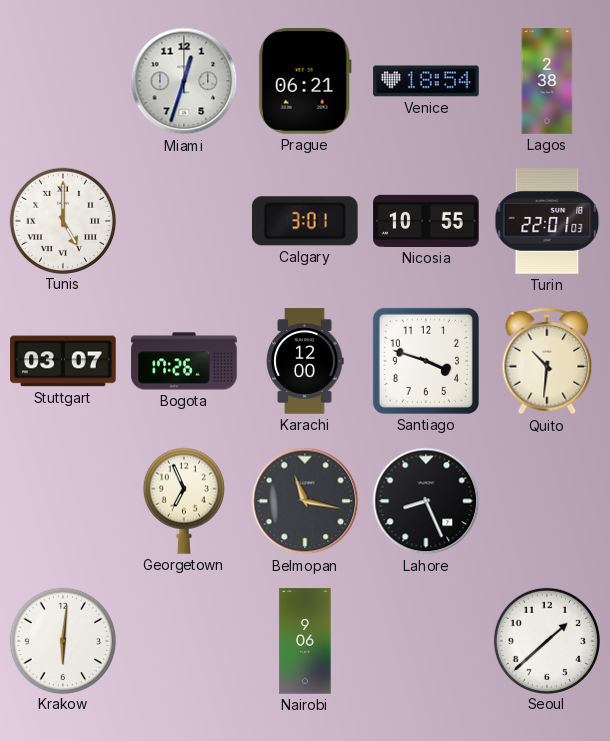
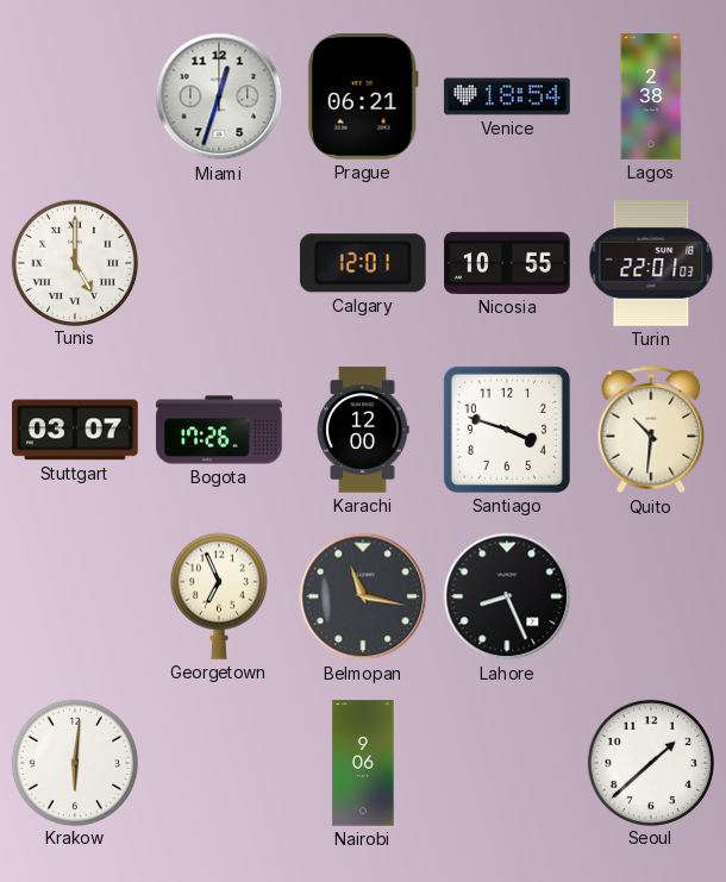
Calgary: 3:01 -> 12:01 (363, 263)
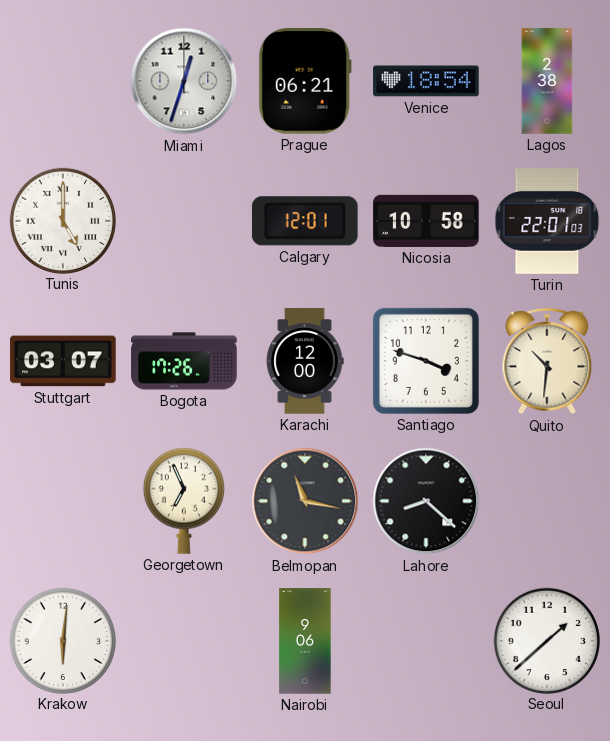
Nicosia: 10:55 -> 10:58 (426, 221)
Lahore: 8:26 -> 8:22 (426, 501)
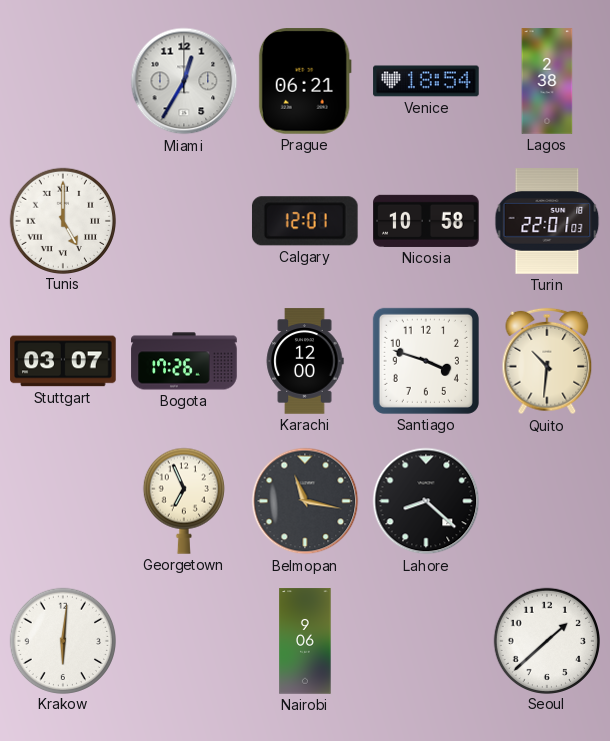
Miami: 12:33 -> 12:35 (184, 81)
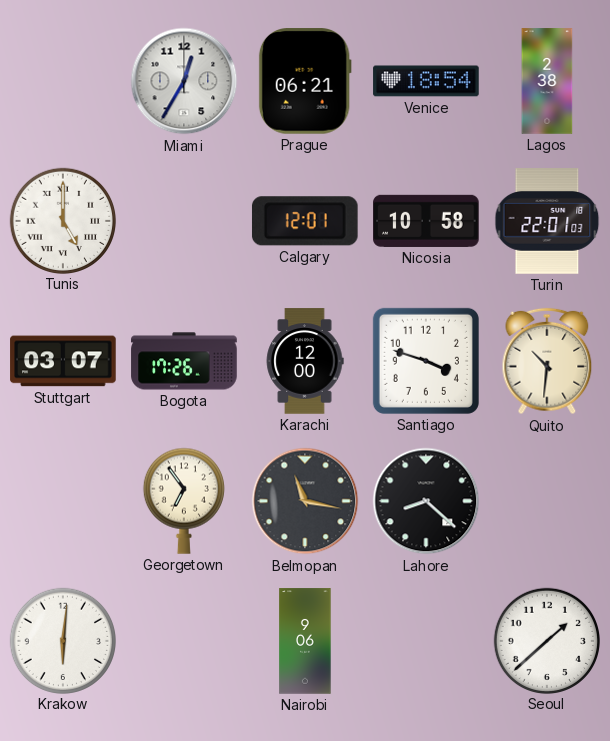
Georgetown: 6:56 -> 6:54 (184, 501)
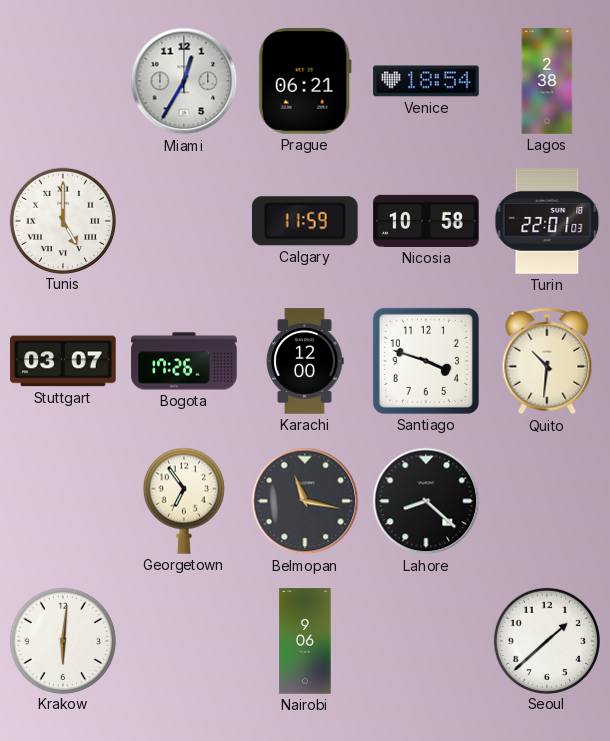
Calgary: 12:01 -> 11:59 (305, 221)
